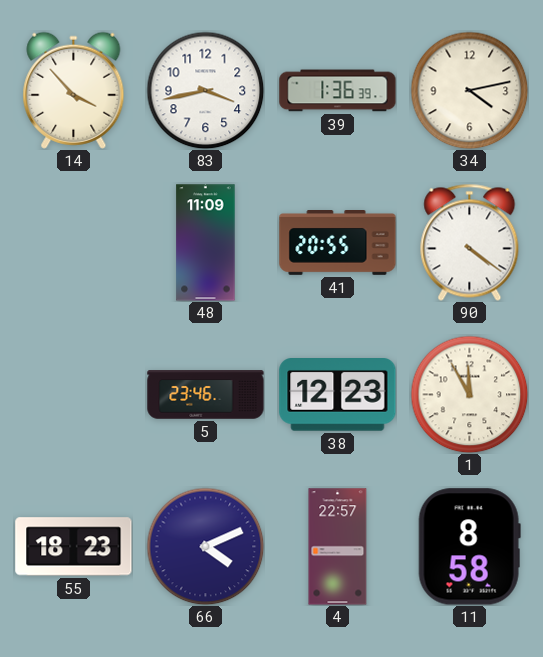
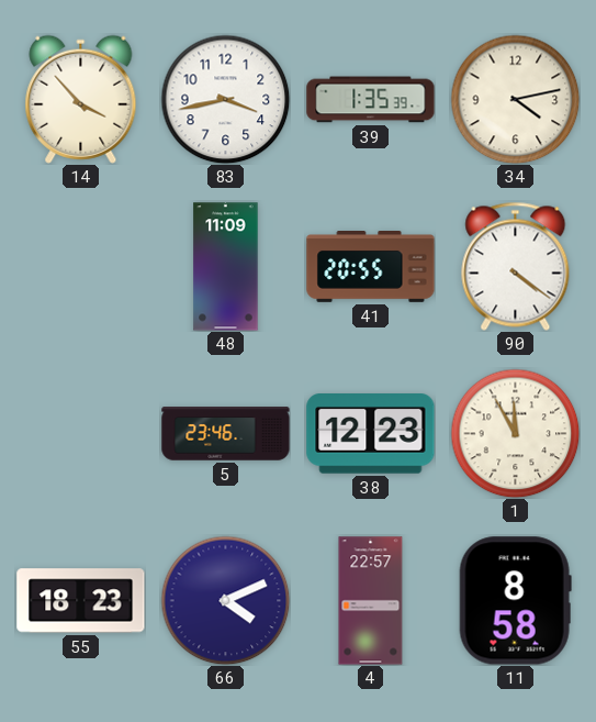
39: 1:36 -> 1:35 (371, 100)
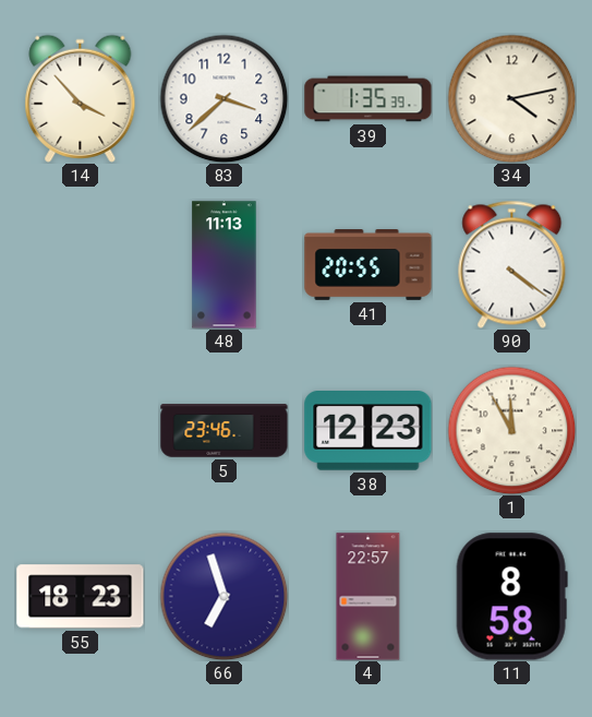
83: 3:43 -> 3:38 (223, 98)
48: 11:09 -> 11:13 (225, 265)
66: 4:11 -> 6:57 (223, 596)
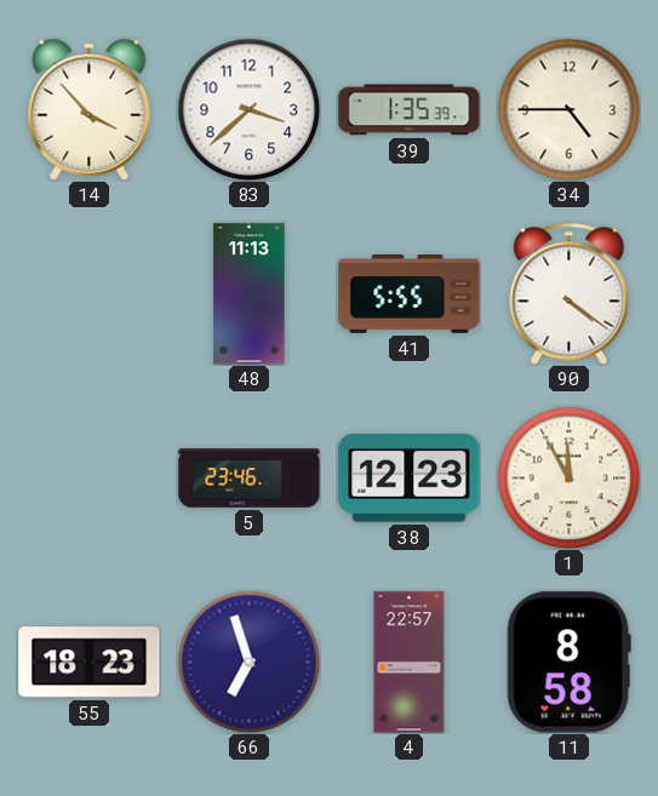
34: 4:13 -> 4:45 (568, 109)
41: 20:55 -> 5:55 (410, 294)
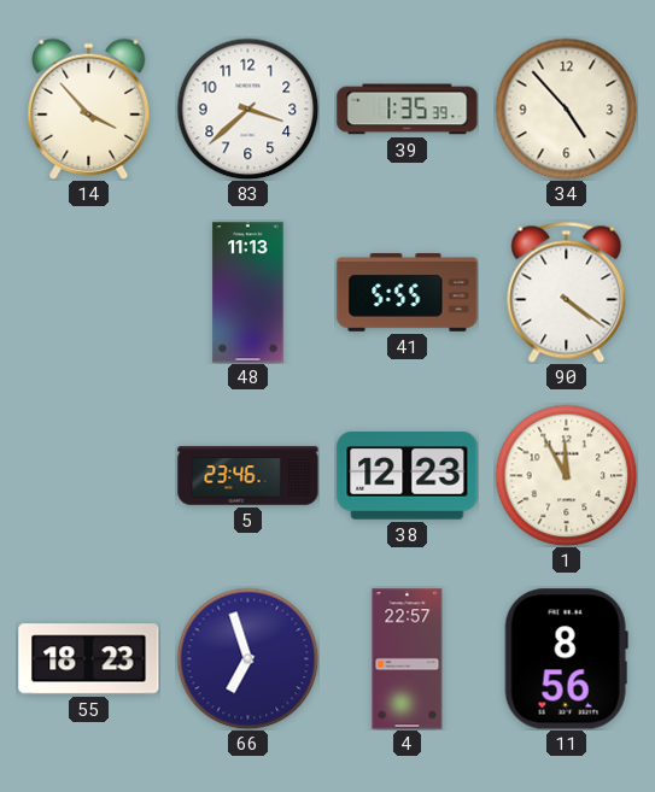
34: 4:45 -> 4:53 (566, 108)
11: 8:58 -> 8:56 (566, 659)
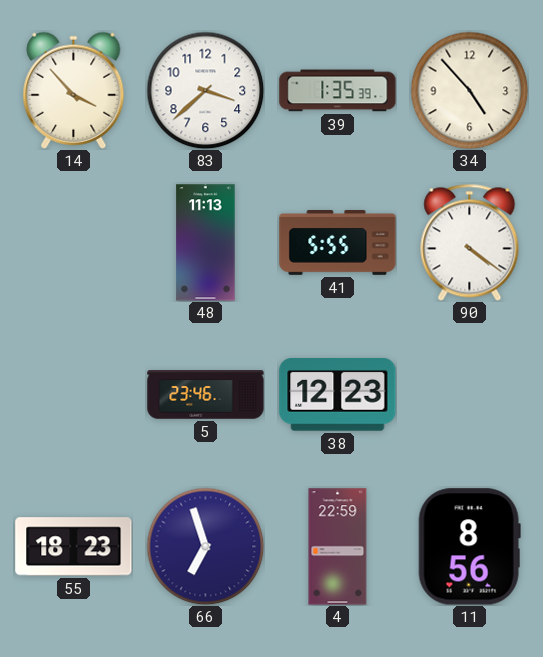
1: 11:55 -> none (566, 475)
4: 22:57 -> 22:59 (338, 547)
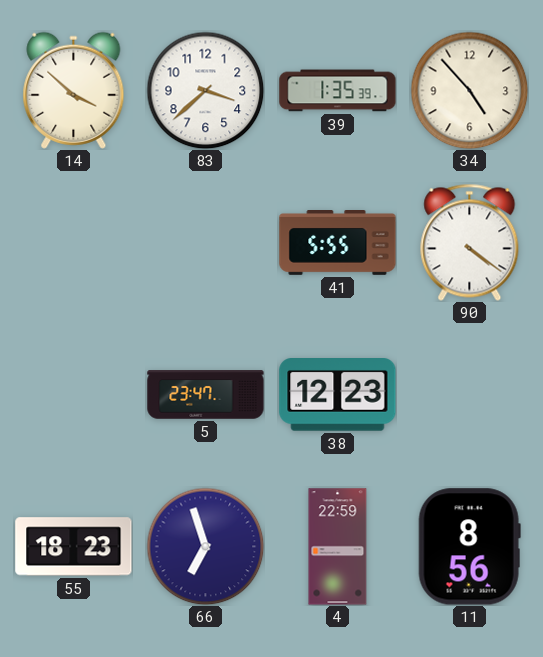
14: 3:53 -> 3:52 (74, 90)
48: 11:13 -> none (206, 243)
5: 23:46 -> 23:47 (206, 395)
